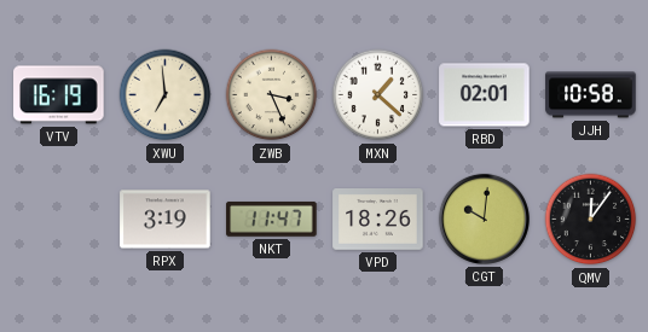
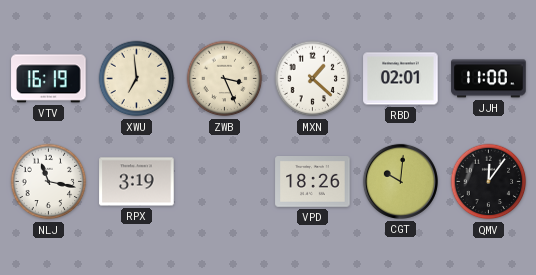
JJH: 10:58 -> 11:00 (489, 79)
NLJ: none -> 11:17 (49, 182)
NKT: 11:47 -> none (272, 219)
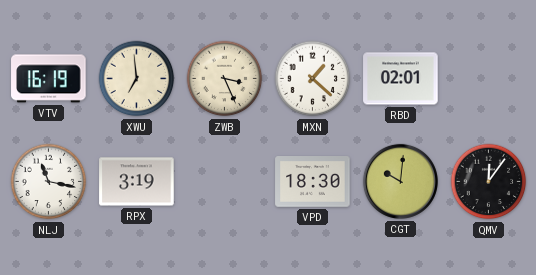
JJH: 11:00 -> none (489, 79)
VPD: 18:26 -> 18:30 (313, 182)
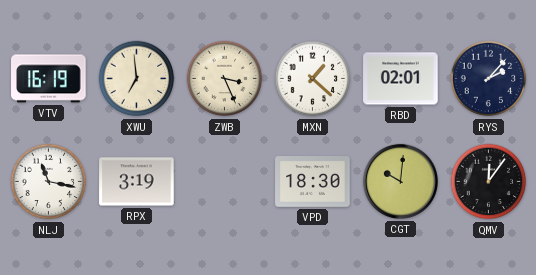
RYS: none -> 2:07 (489, 79)
